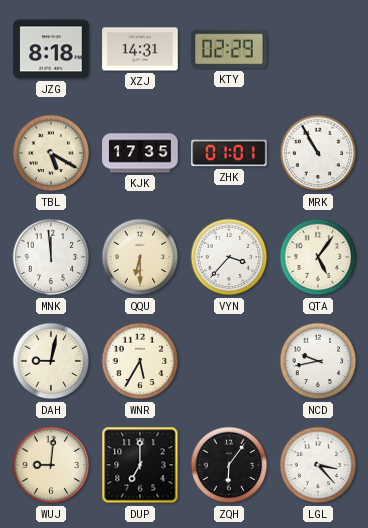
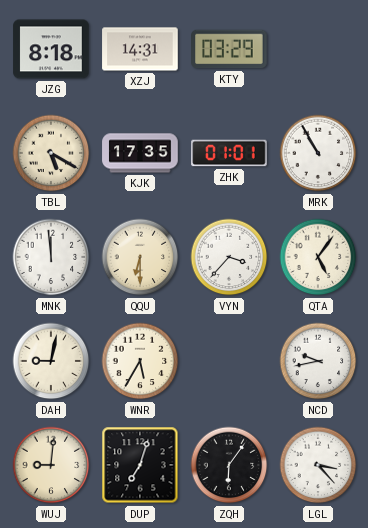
KTY: 02:29 -> 03:29 (229, 49)
DUP: 7:00 -> 7:03 (140, 465)
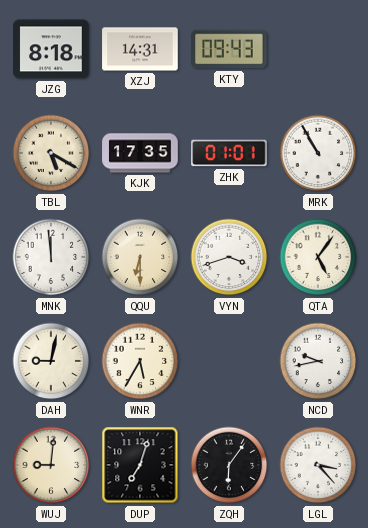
KTY: 03:29 -> 09:43 (229, 49)
VYN: 3:37 -> 3:42 (229, 257)
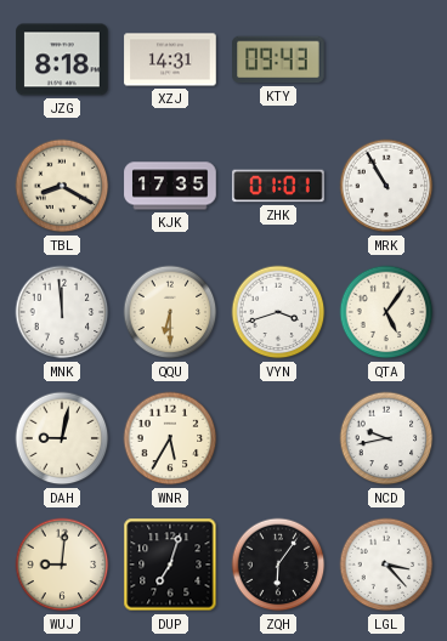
TBL: 5:20 -> 8:20 (62, 186)
